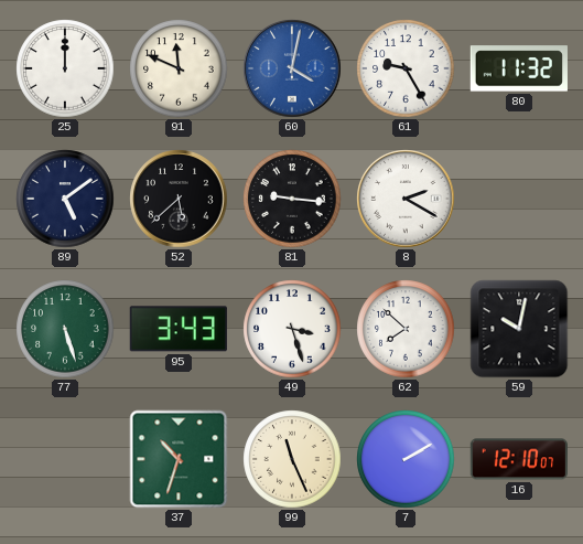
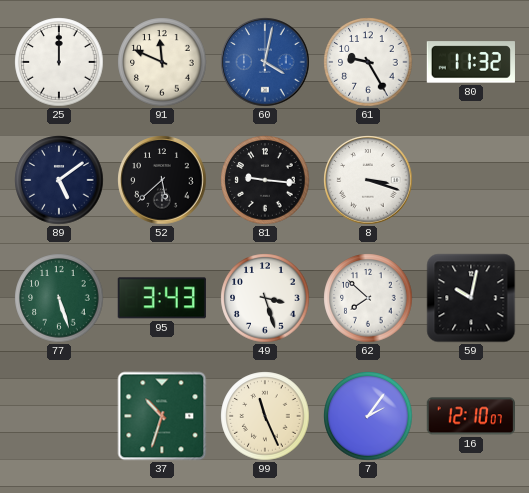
8: 2:20 -> 3:18 (368, 180)
7: 2:10 -> 2:06 (368, 416)
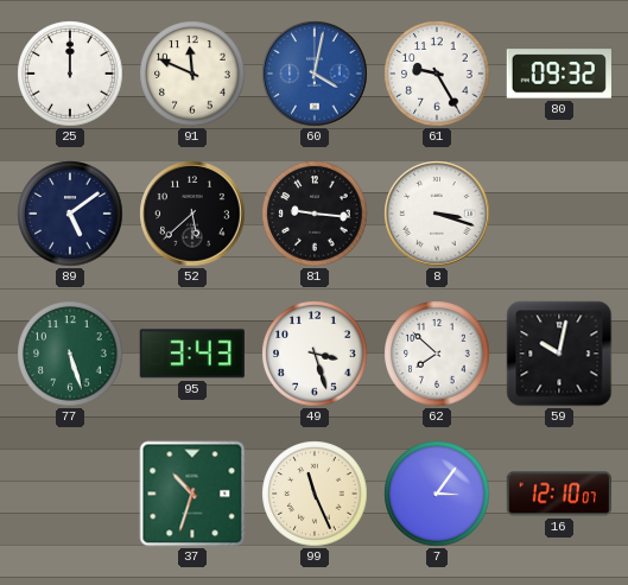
80: 11:32 -> 09:32 (559, 74)
7: 2:06 -> 3:06 (437, 494)
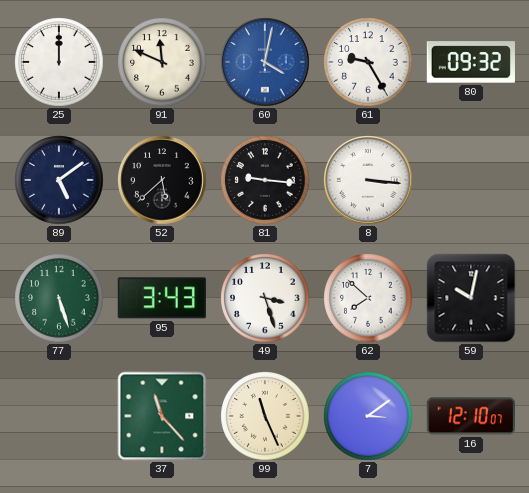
8: 3:18 -> 3:16 (368, 180)
37: 10:33 -> 11:23 (162, 416)
7: 3:06 -> 3:09 (368, 416)
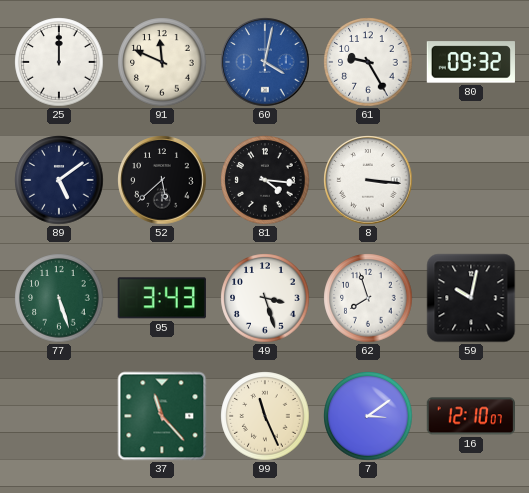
81: 9:16 -> 4:16 (265, 180)
62: 7:52 -> 7:57 (368, 298)
